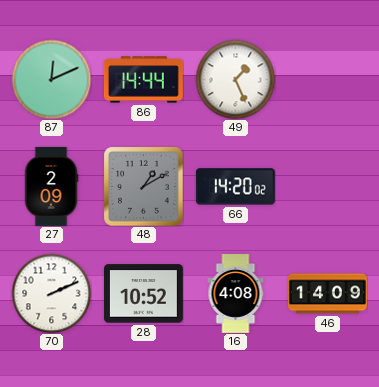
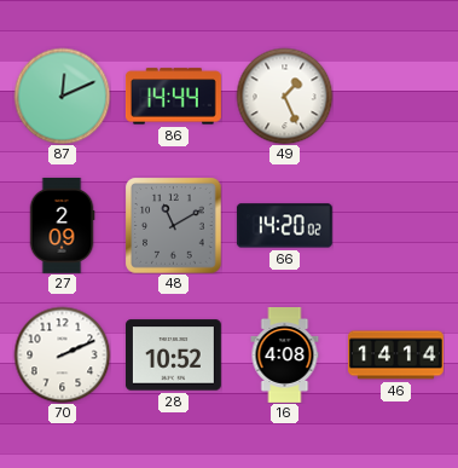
48: 1:10 -> 11:10 (173, 225)
46: 14:09 -> 14:14 (395, 356)
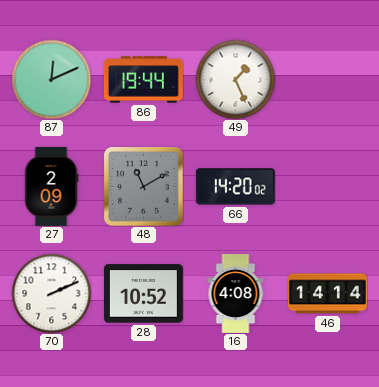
86: 14:44 -> 19:44 (143, 80)
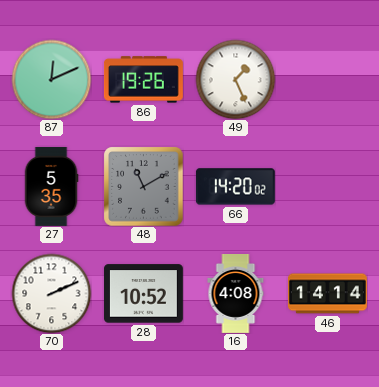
86: 19:44 -> 19:26 (143, 80)
27: 2:09 -> 5:35 (51, 186)
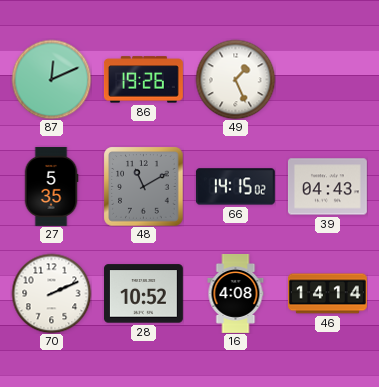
66: 14:20 -> 14:15 (235, 187)
39: none -> 04:43 (327, 187)
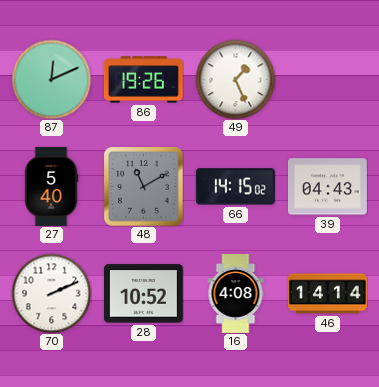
27: 5:35 -> 5:40 (51, 186)
